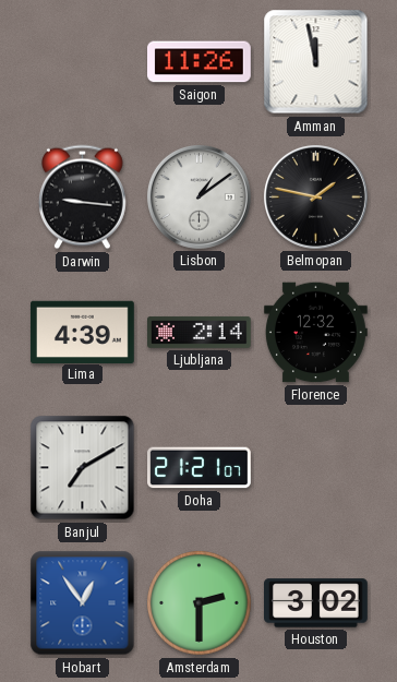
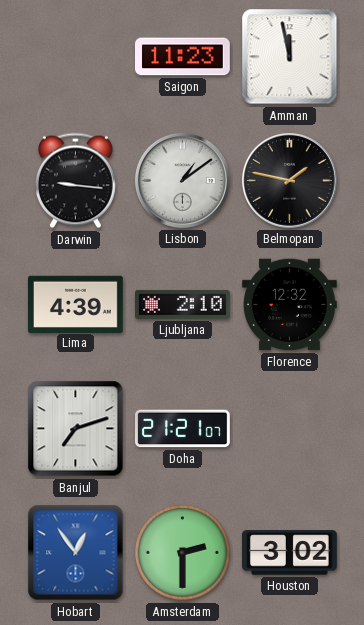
Saigon: 11:26 -> 11:23 (183, 57)
Ljubljana: 2:14 -> 2:10 (183, 304)
Banjul: 7:10 -> 7:12 (76, 429)
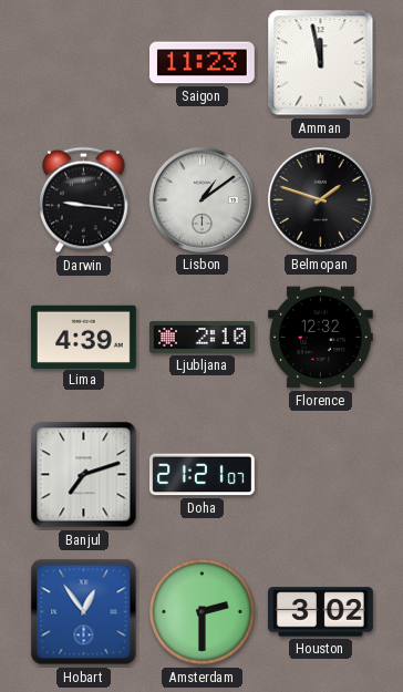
Belmopan: 1:47 -> 1:48 (320, 199)
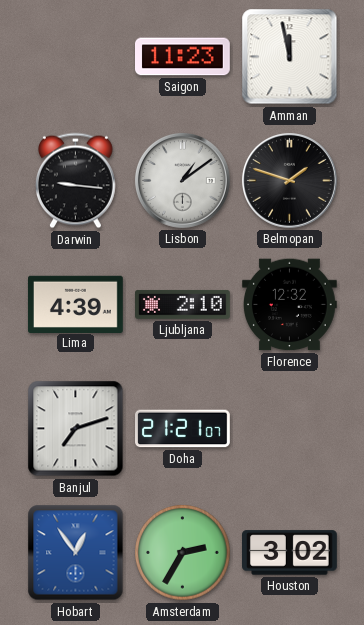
Amsterdam: 2:30 -> 2:35 (183, 553)
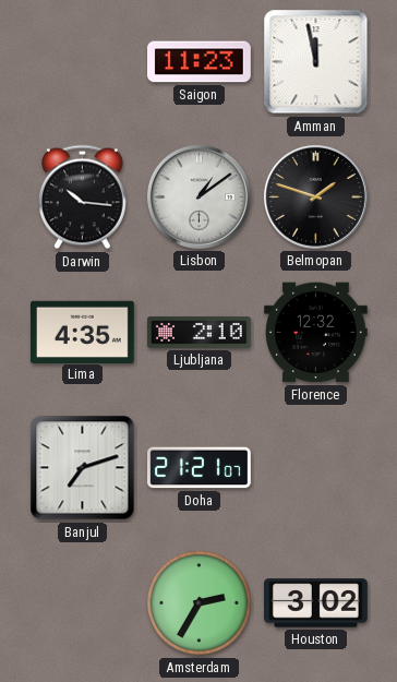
Darwin: 9:16 -> 10:16 (82, 198)
Lima: 4:39 -> 4:35 (83, 332)
Hobart: 12:54 -> none (76, 553)
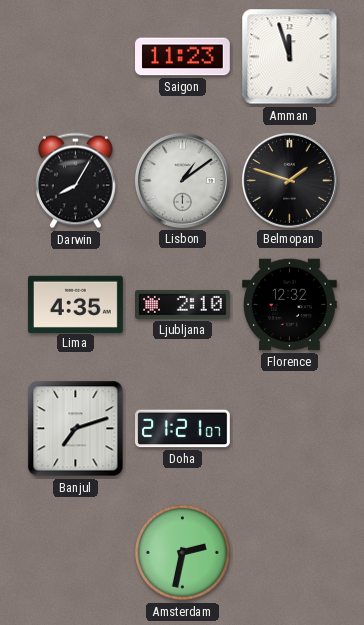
Amman: 11:58 -> 11:57 (290, 57)
Darwin: 10:16 -> 8:05 (75, 181)
Amsterdam: 2:35 -> 2:32 (183, 553)
Houston: 3:02 -> none (316, 603)
